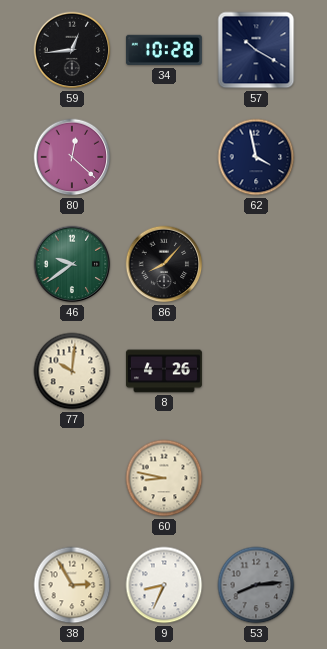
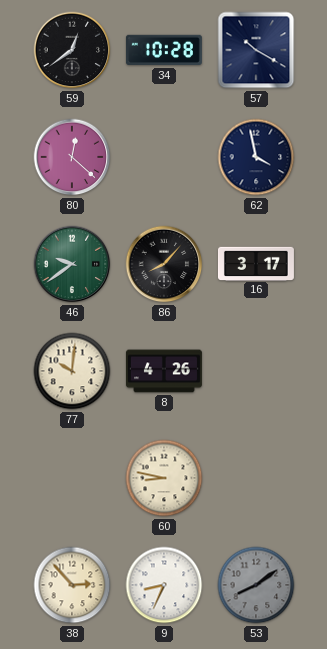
59: 12:44 -> 12:39 (72, 50)
16: none -> 3:17 (256, 263)
38: 2:55 -> 2:53 (72, 585)
53: 8:14 -> 8:09 (256, 585)
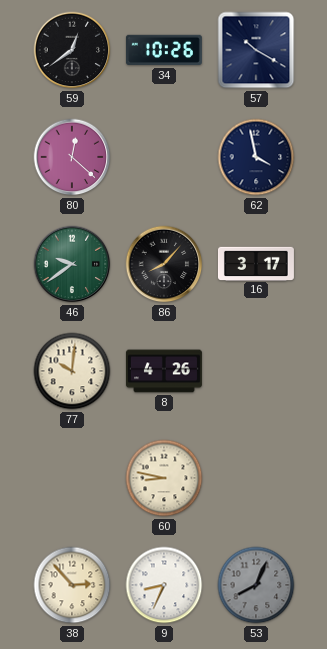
34: 10:28 -> 10:26 (164, 50)
53: 8:09 -> 8:04 (256, 585)
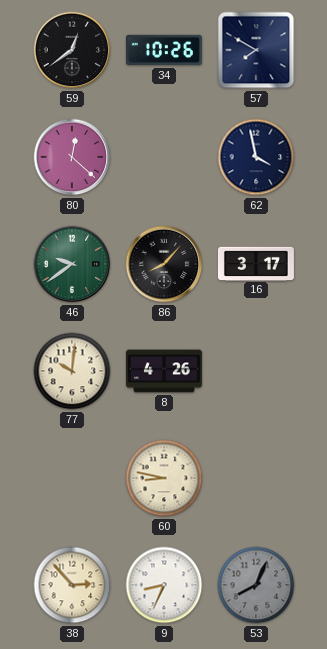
57: 10:20 -> 7:50 (256, 50)
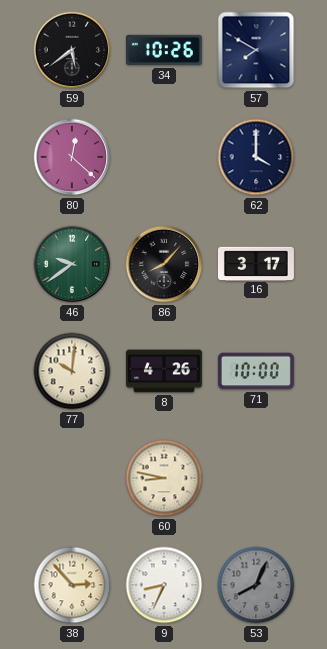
59: 12:39 -> 5:39 (72, 50)
62: 3:58 -> 4:00 (256, 157)
71: none -> 10:00 (256, 371)
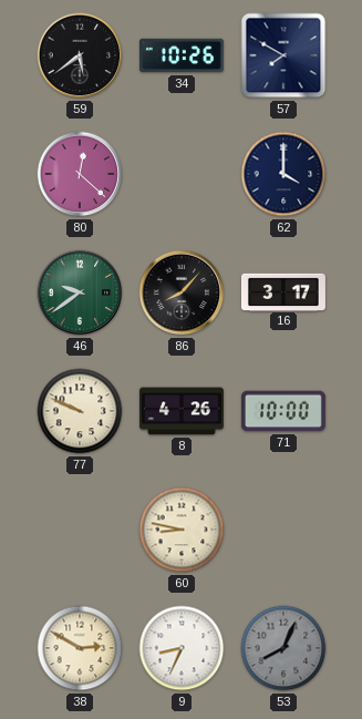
77: 10:01 -> 9:49 (80, 411)
38: 2:53 -> 2:50 (80, 648)
